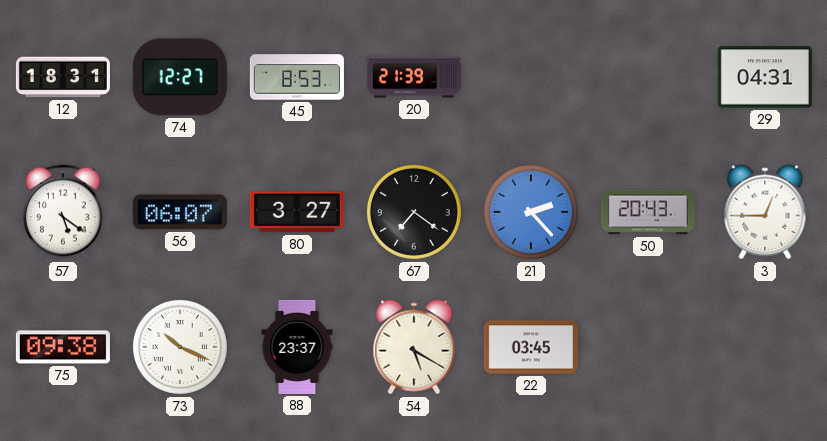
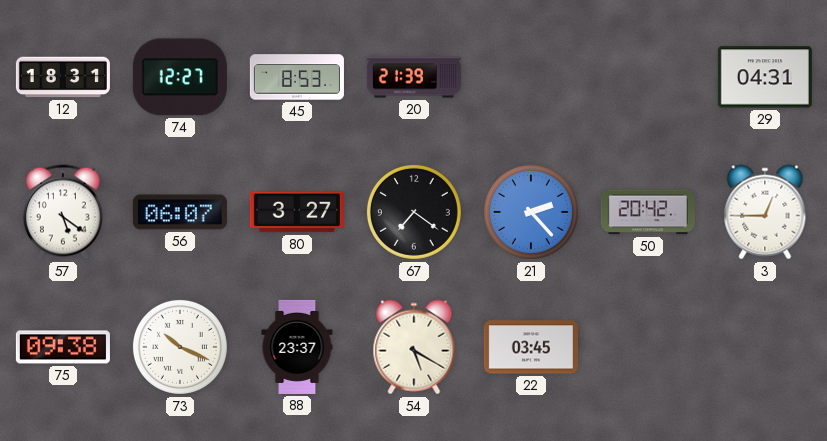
50: 20:43 -> 20:42 (648, 212)
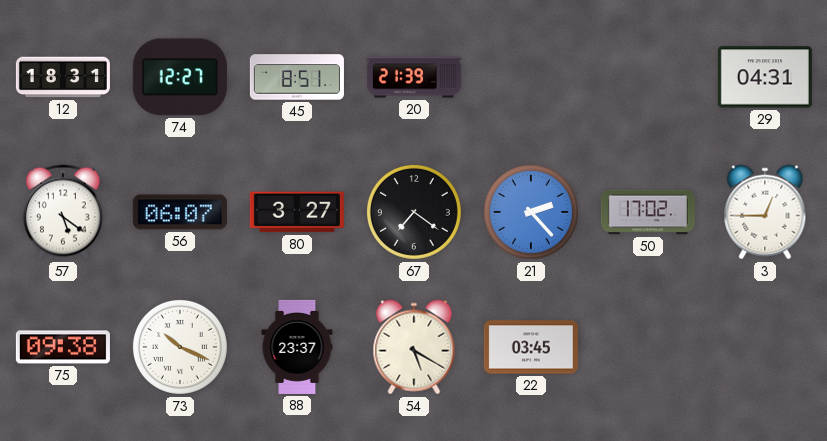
45: 8:53 -> 8:51 (297, 77)
50: 20:42 -> 17:02 (648, 212)
